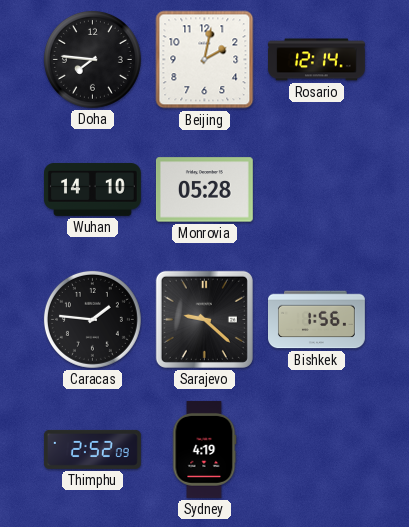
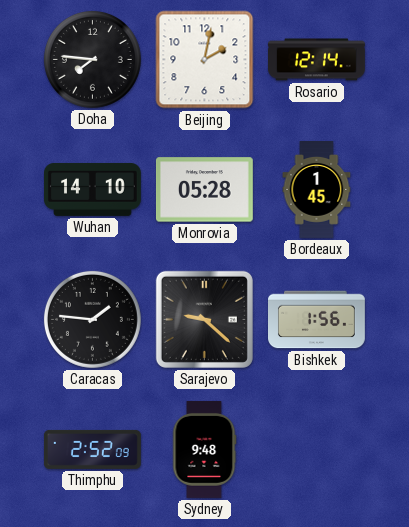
Bordeaux: none -> 1:45 (317, 190)
Sydney: 4:19 -> 9:48 (204, 449)
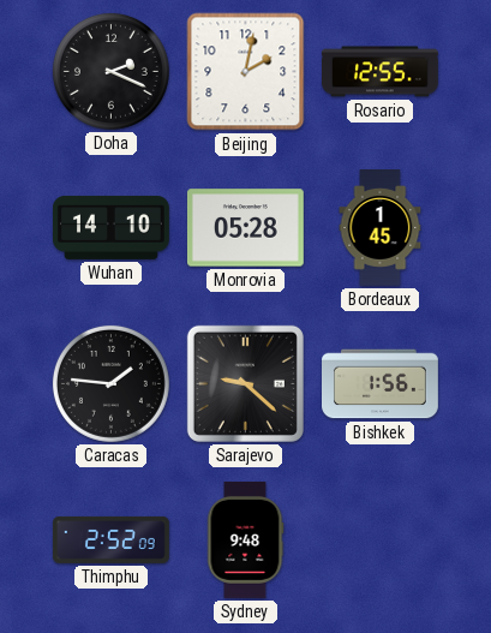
Doha: 7:46 -> 2:19 (110, 71)
Rosario: 12:14 -> 12:55 (381, 72)
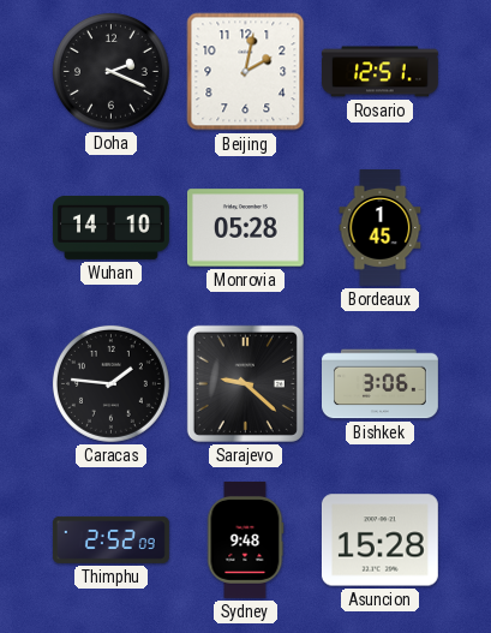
Rosario: 12:55 -> 12:51 (381, 72)
Bishkek: 1:56 -> 3:06 (381, 384)
Asuncion: none -> 15:28 (379, 541)
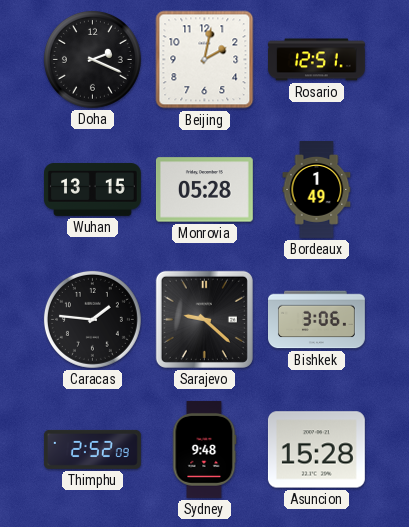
Wuhan: 14:10 -> 13:15 (93, 189)
Bordeaux: 1:45 -> 1:49 (317, 190)
